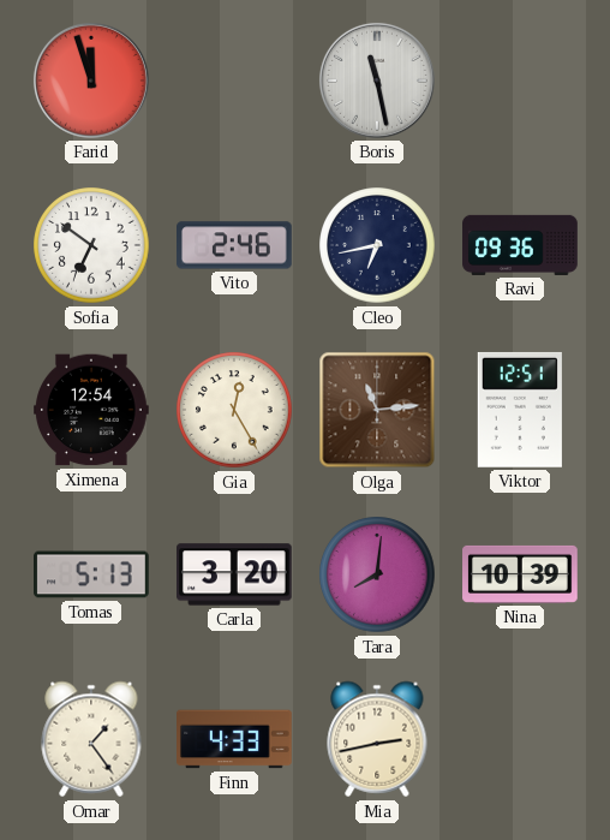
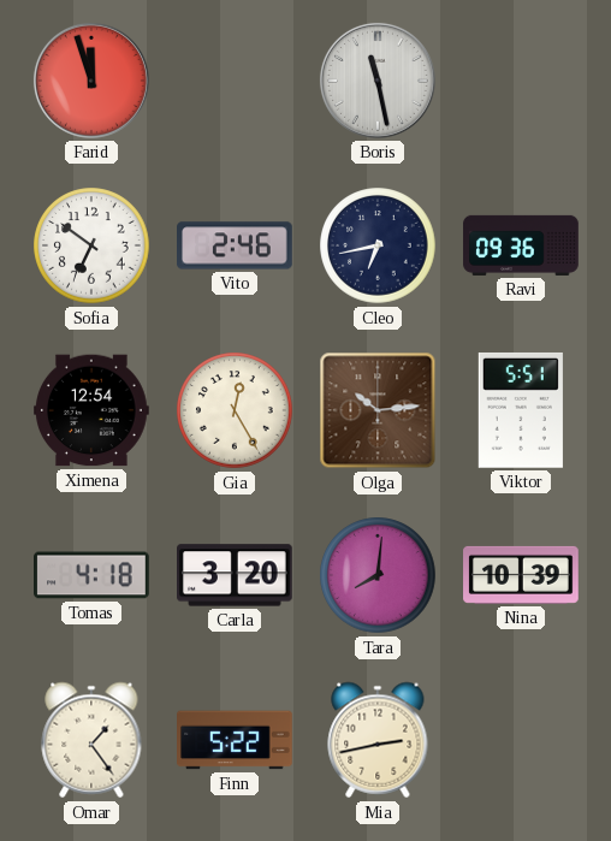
Olga: 11:14 -> 10:14 (378, 410)
Viktor: 12:51 -> 5:51 (521, 410)
Tomas: 5:13 -> 4:18 (93, 575)
Finn: 4:33 -> 5:22 (236, 740)
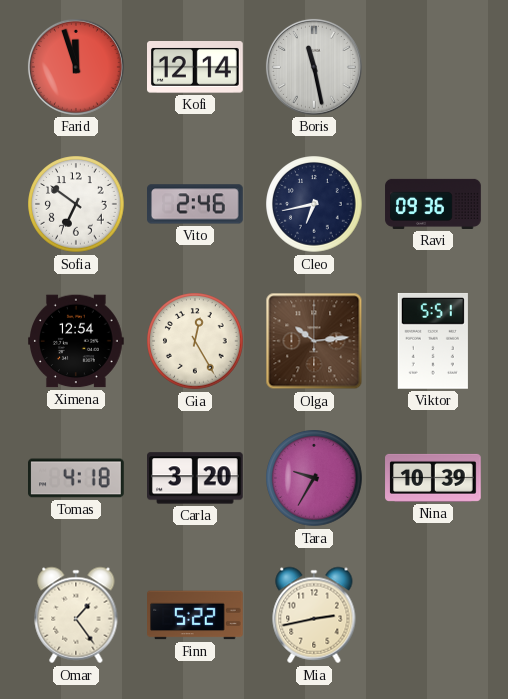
Kofi: none -> 12:14 (196, 68)
Tara: 8:01 -> 9:35 (314, 478)
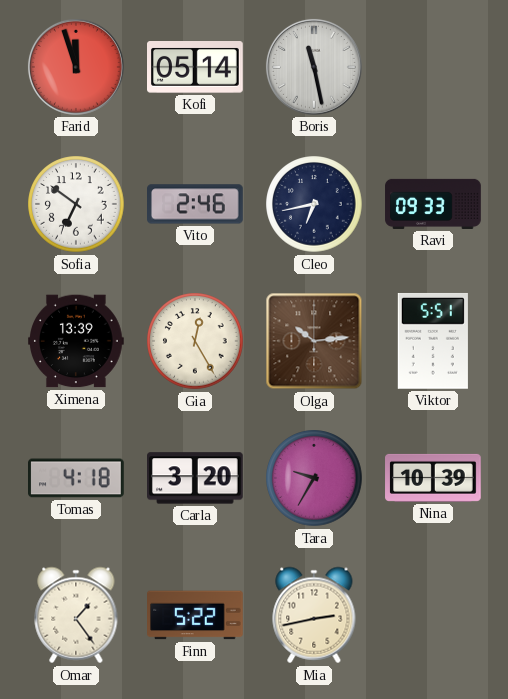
Kofi: 12:14 -> 05:14 (196, 68)
Ravi: 09:36 -> 09:33 (433, 204)
Ximena: 12:54 -> 13:39 (77, 341)
